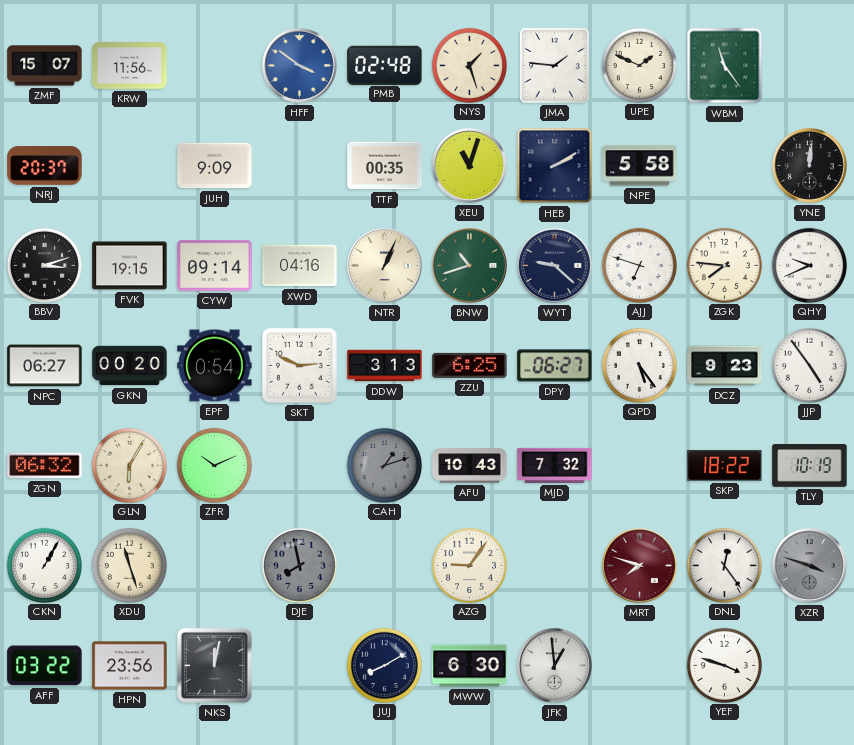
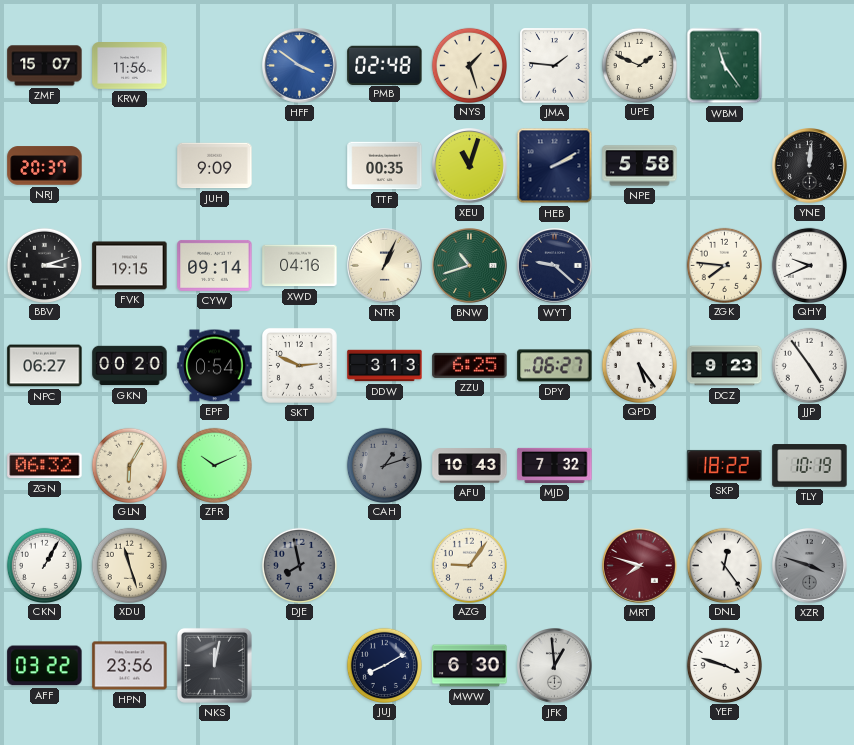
AJJ: 6:48 -> none (639, 265)
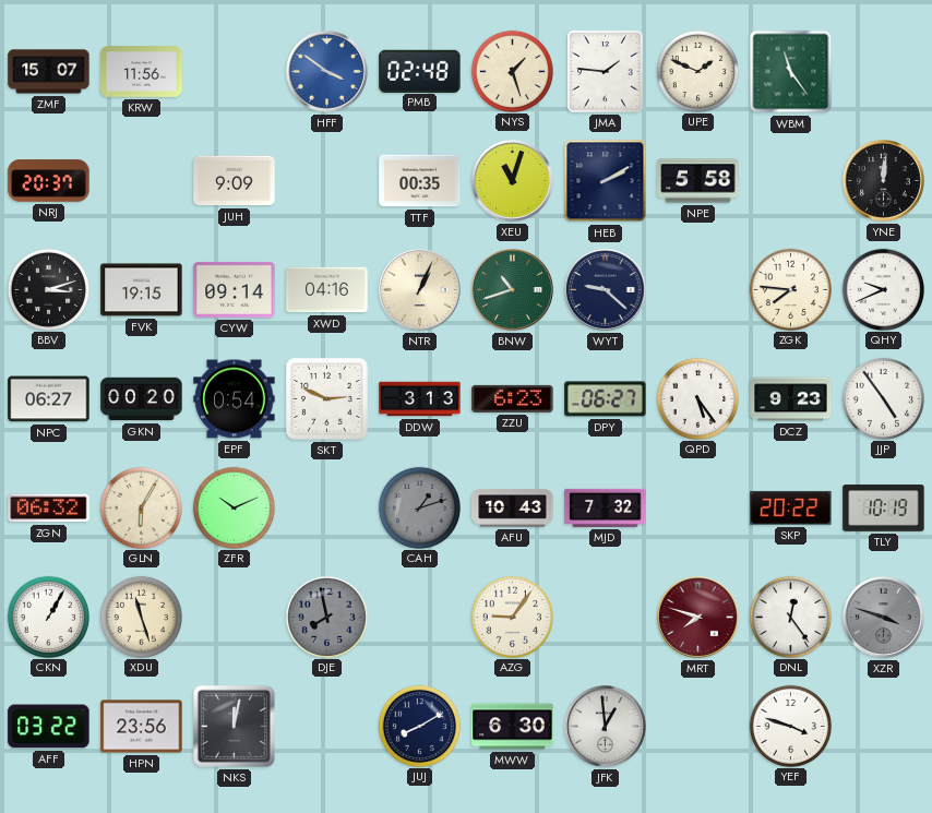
ZZU: 6:25 -> 6:23 (513, 398)
SKP: 18:22 -> 20:22 (791, 507)
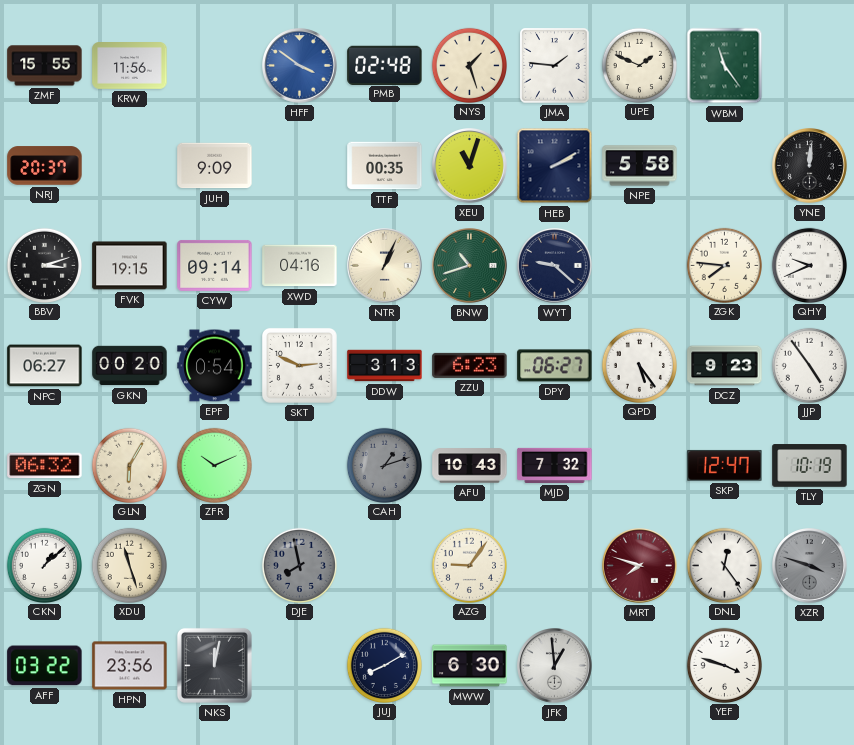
ZMF: 15:07 -> 15:55 (45, 66)
SKP: 20:22 -> 12:47 (725, 465)
CKN: 1:05 -> 1:08 (44, 565)
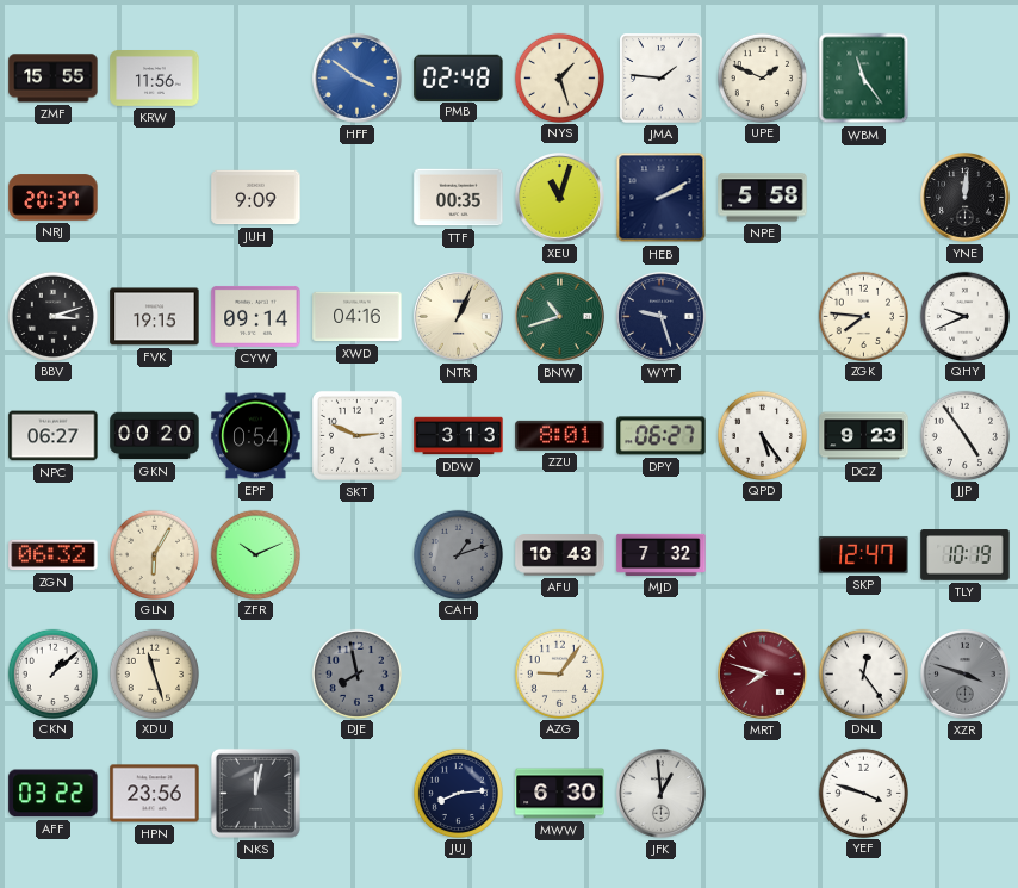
WYT: 9:22 -> 9:27 (662, 317)
ZZU: 6:23 -> 8:01 (560, 435)
JUJ: 8:10 -> 8:14 (458, 793)
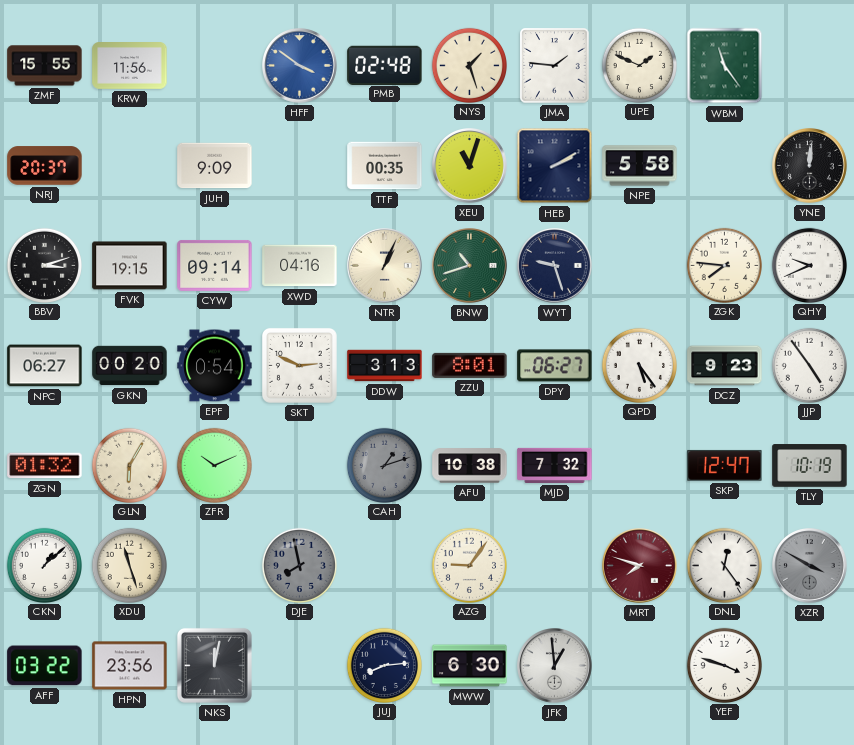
ZGN: 06:32 -> 01:32 (45, 466)
AFU: 10:43 -> 10:38 (470, 466)
XZR: 3:48 -> 3:50 (810, 566)
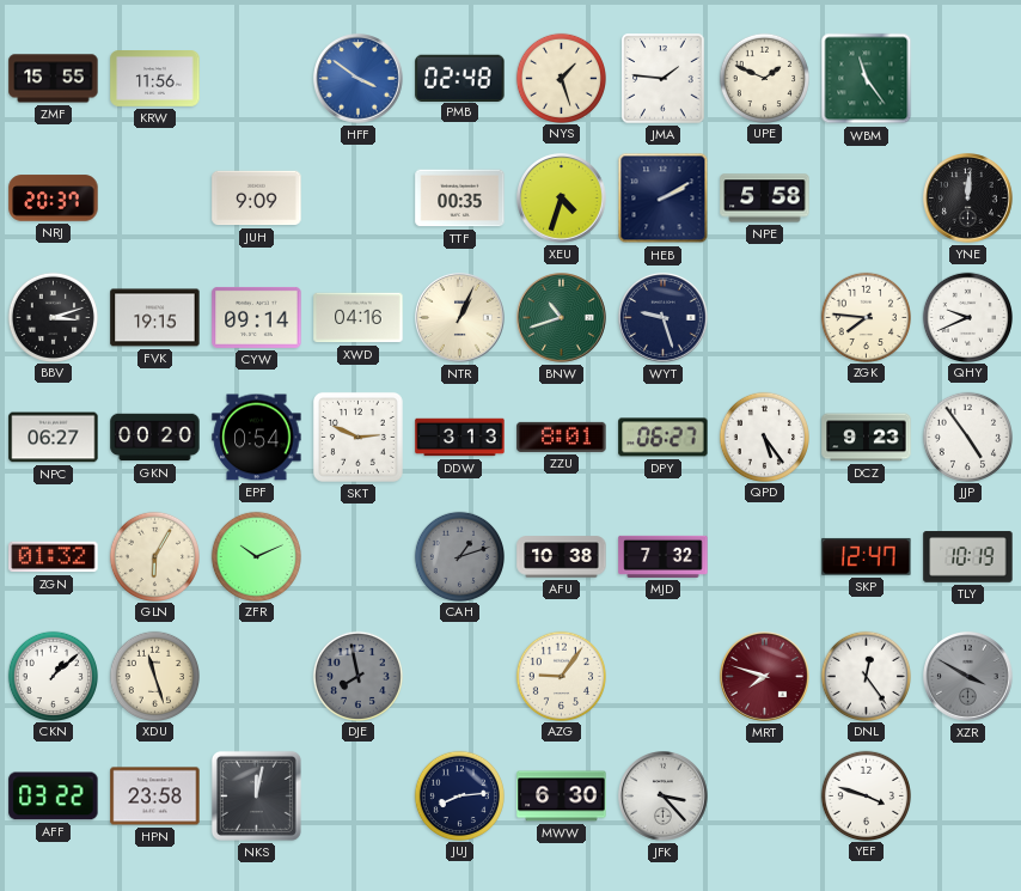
XEU: 11:03 -> 4:33 (562, 199)
HPN: 23:56 -> 23:58 (155, 797)
JFK: 12:59 -> 3:23 (664, 797)
